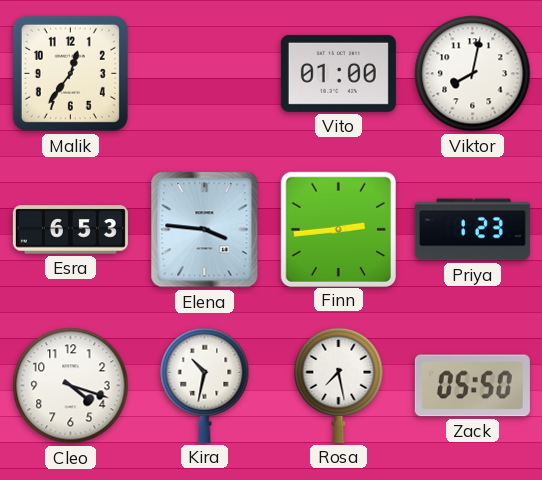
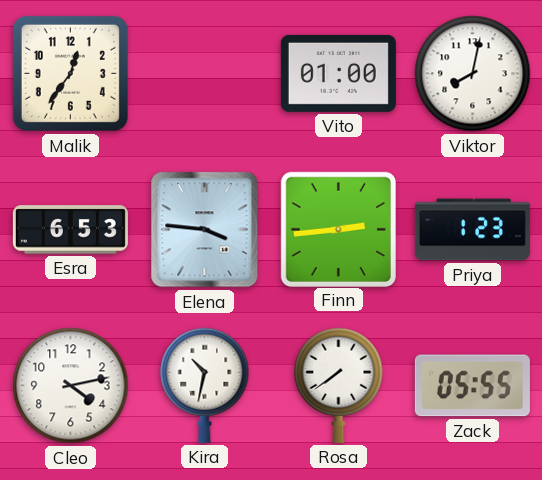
Cleo: 4:18 -> 4:13 (71, 386)
Rosa: 7:28 -> 7:39 (339, 385)
Zack: 05:50 -> 05:55 (472, 386)
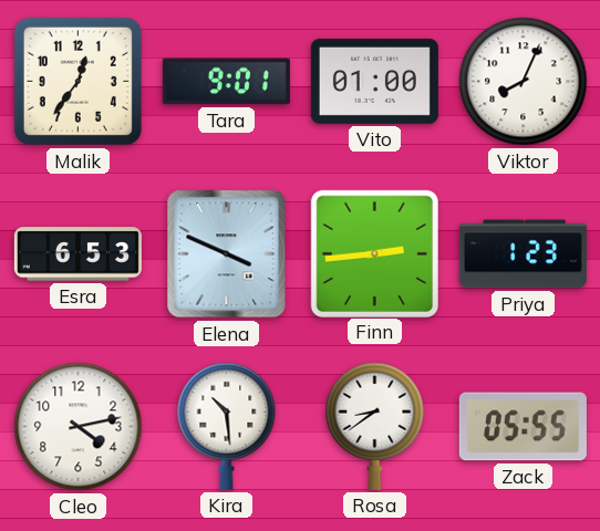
Tara: none -> 9:01 (226, 82)
Viktor: 8:02 -> 8:04 (524, 82)
Elena: 3:46 -> 3:49 (227, 254)
Kira: 10:32 -> 10:29 (227, 426)
Rosa: 7:39 -> 8:39 (375, 426)
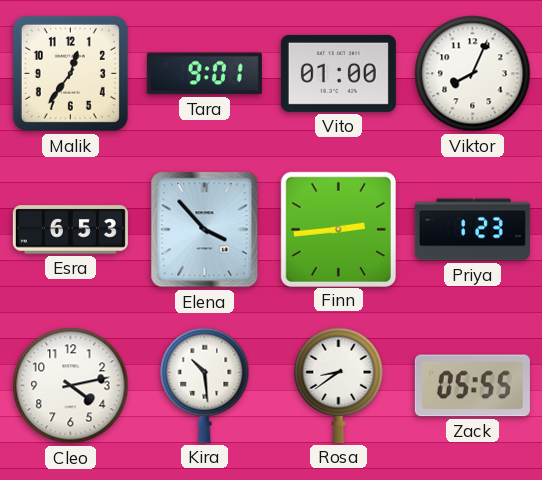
Elena: 3:49 -> 3:53 (205, 230)
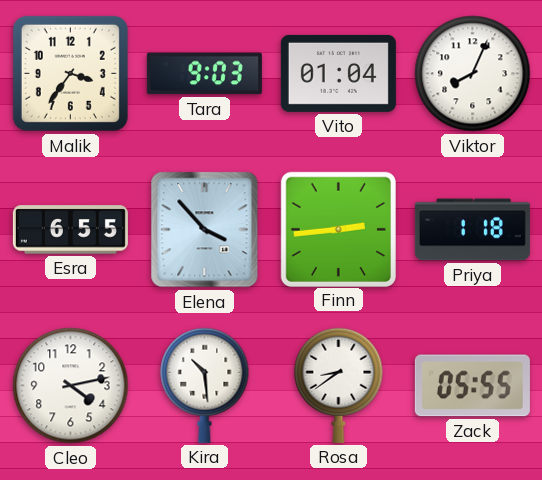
Malik: 12:36 -> 3:36 (70, 73)
Tara: 9:01 -> 9:03 (204, 74)
Vito: 01:00 -> 01:04 (338, 73)
Esra: 6:53 -> 6:55 (70, 230)
Priya: 1:23 -> 1:18 (472, 230)
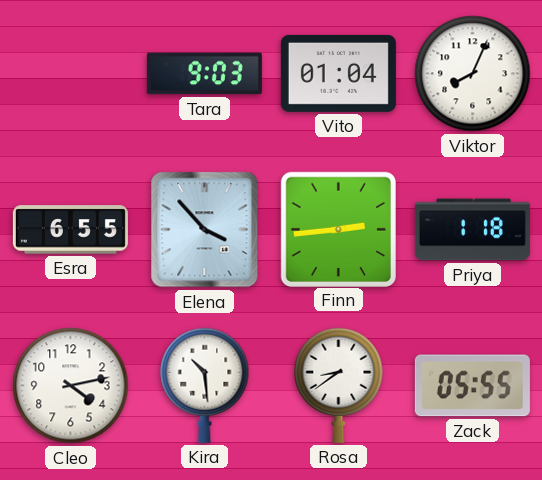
Malik: 3:36 -> none (70, 73)
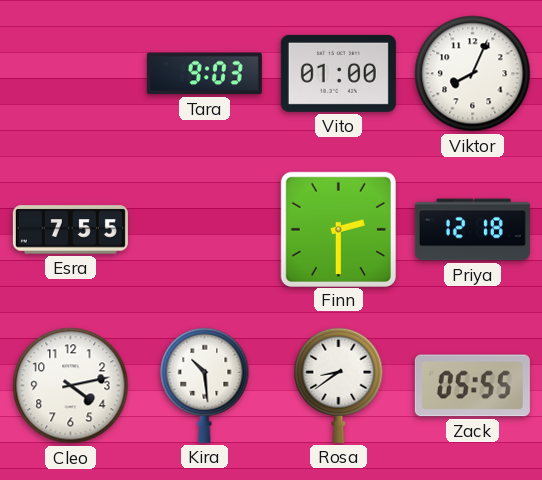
Vito: 01:04 -> 01:00 (338, 73)
Esra: 6:55 -> 7:55 (70, 230)
Elena: 3:53 -> none (205, 230)
Finn: 2:44 -> 2:30 (338, 229)
Priya: 1:18 -> 12:18 (472, 230)
